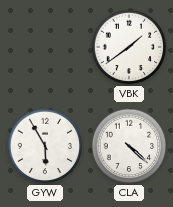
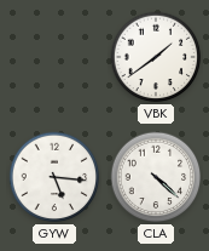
GYW: 5:55 -> 5:16 (54, 177)
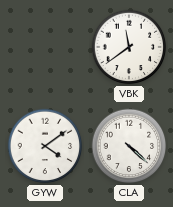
VBK: 1:39 -> 11:39 (129, 47)
GYW: 5:16 -> 4:09 (45, 146)
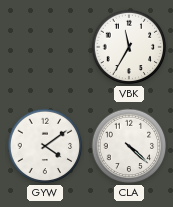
VBK: 11:39 -> 11:35 (129, 47)
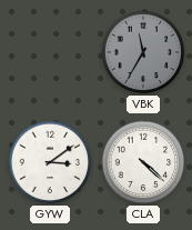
VBK dial: white -> grey (143, 52)
GYW: 4:09 -> 3:09 (50, 162)
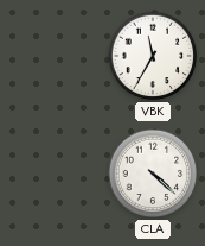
VBK dial: grey -> white (153, 56)
GYW: 3:09 -> none (50, 162)
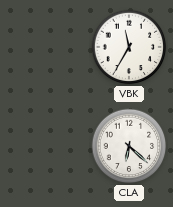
CLA: 4:22 -> 6:22 (129, 146)
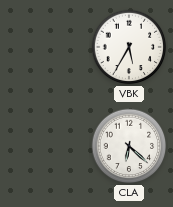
VBK: 11:35 -> 5:35 (129, 47)
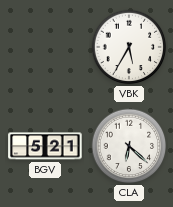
BGV: none -> 5:21 (45, 146)
